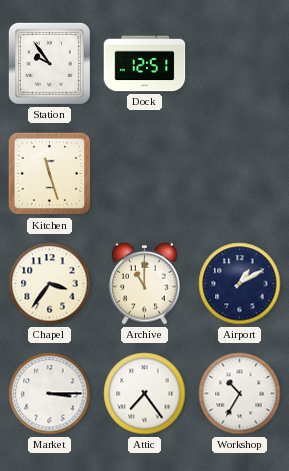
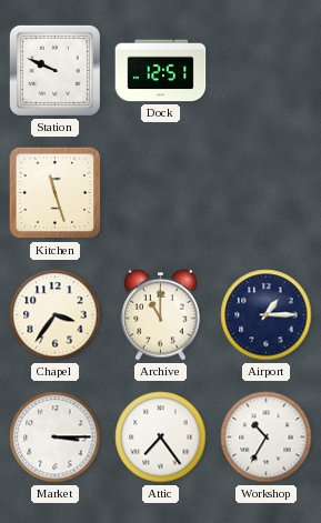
Station: 9:54 -> 9:49 (54, 70)
Airport: 1:10 -> 1:15 (267, 315)
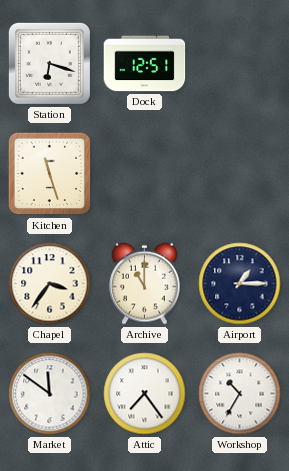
Station: 9:49 -> 6:18 (49, 63)
Market: 3:15 -> 11:51 (50, 394)
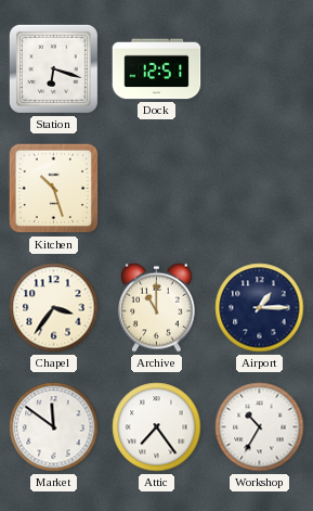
Kitchen: 11:27 -> 10:27 (54, 189)
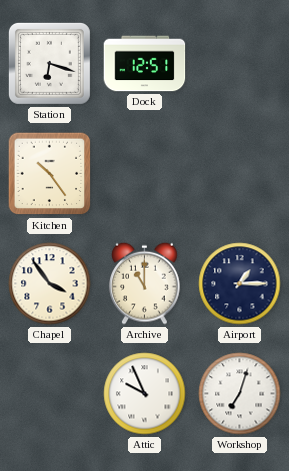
Kitchen: 10:27 -> 10:24 (50, 174)
Chapel: 3:36 -> 3:54 (50, 284)
Market: 11:51 -> none (54, 427)
Attic: 7:24 -> 9:56 (145, 394)
Workshop: 10:35 -> 7:03 (240, 394)
